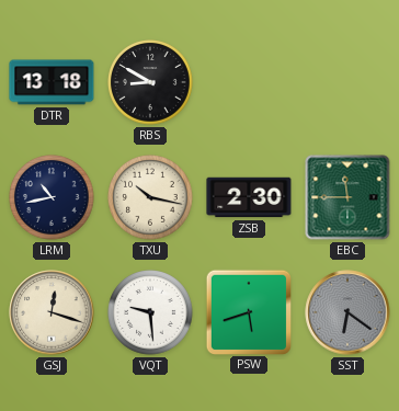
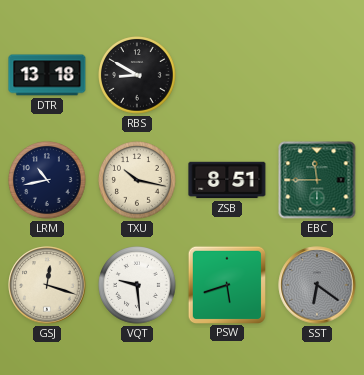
ZSB: 2:30 -> 8:51 (227, 180)
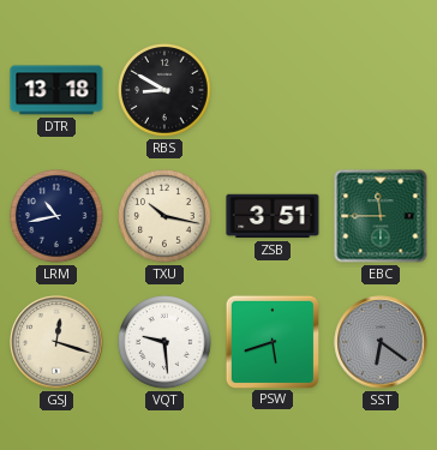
ZSB: 8:51 -> 3:51 (273, 216)
